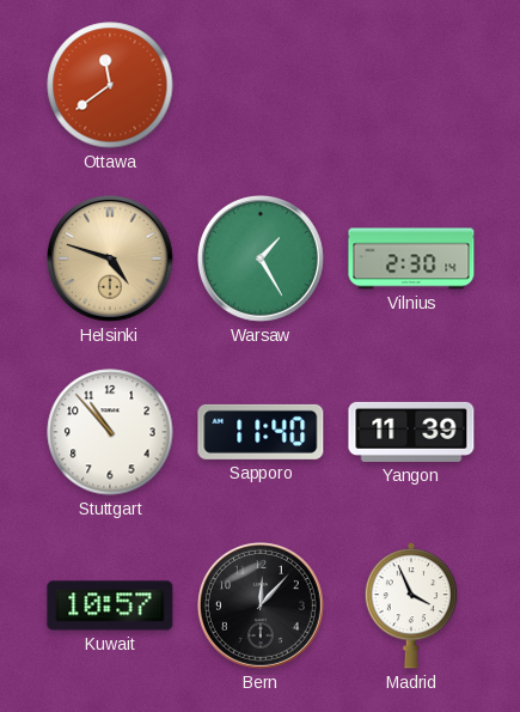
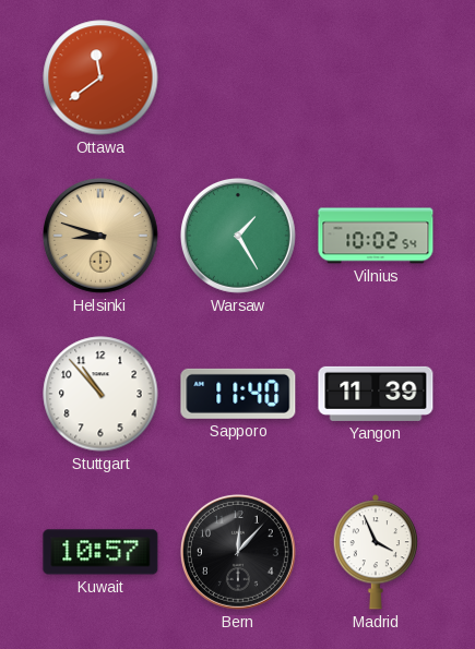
Helsinki: 4:48 -> 8:48 (100, 236)
Vilnius: 2:30 -> 10:02 (376, 236)
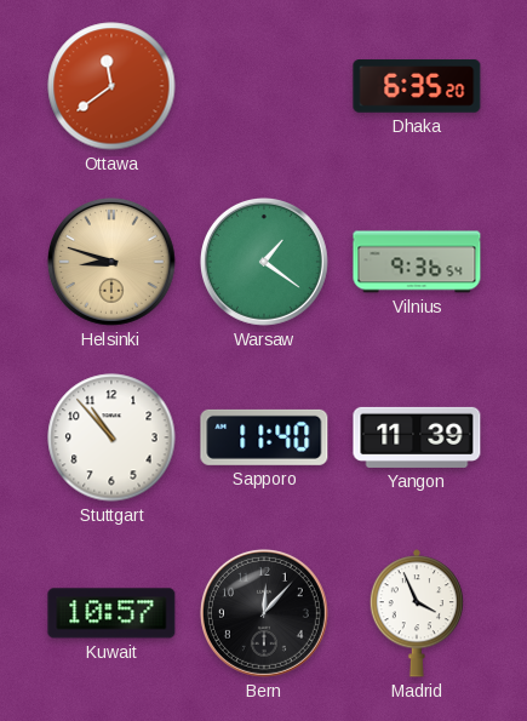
Dhaka: none -> 6:35 (417, 86)
Warsaw: 1:25 -> 1:21 (264, 262)
Vilnius: 10:02 -> 9:36 (417, 262)
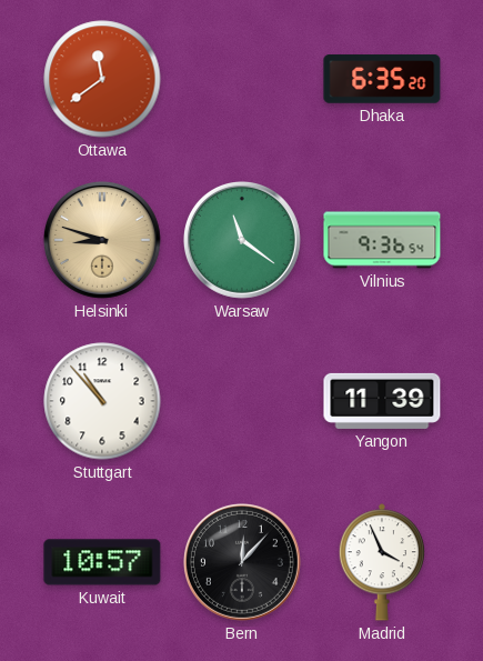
Warsaw: 1:21 -> 11:21 (242, 240)
Sapporo: 11:40 -> none (264, 437)
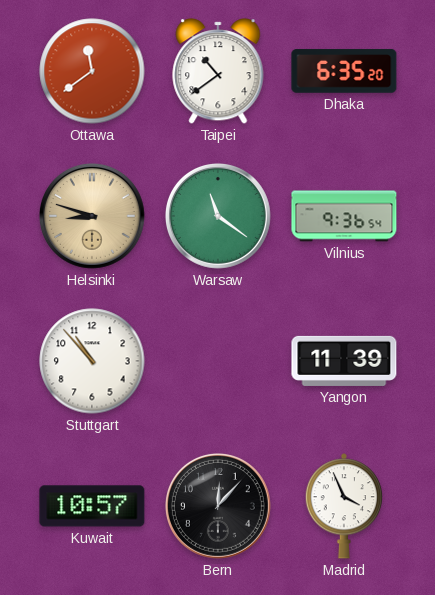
Taipei: none -> 10:39 (218, 71)
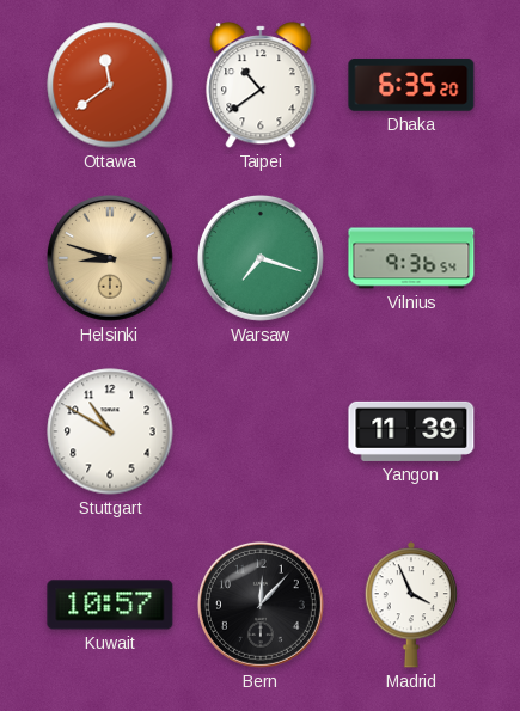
Warsaw: 11:21 -> 7:18 (261, 258)
Stuttgart: 10:53 -> 10:50 (110, 431)
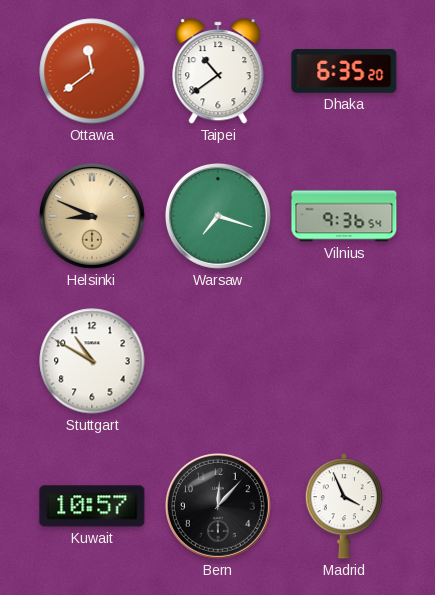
Helsinki: 8:48 -> 8:49 (92, 216)
Yangon: 11:39 -> none (411, 431)
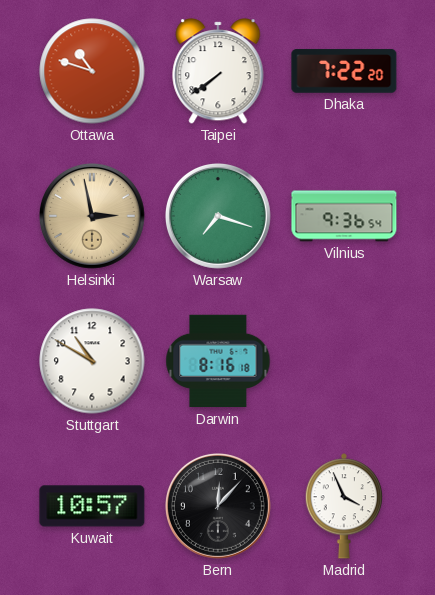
Ottawa: 11:39 -> 10:48 (92, 71)
Taipei: 10:39 -> 7:39 (218, 71)
Dhaka: 6:35 -> 7:22 (344, 71)
Helsinki: 8:49 -> 2:58 (92, 216)
Darwin: none -> 8:16 (218, 361)
